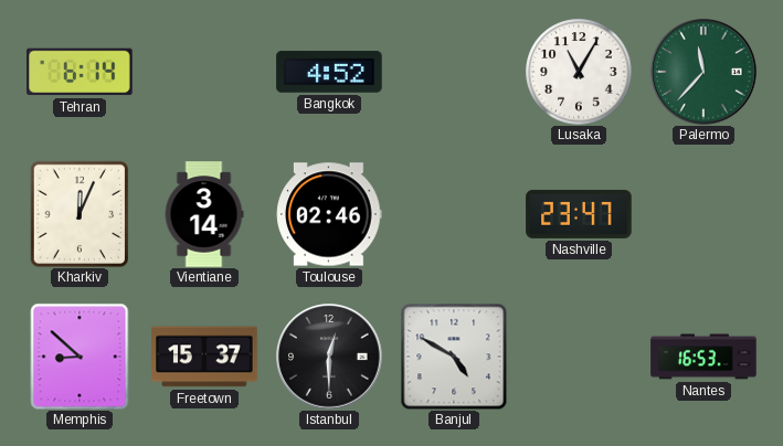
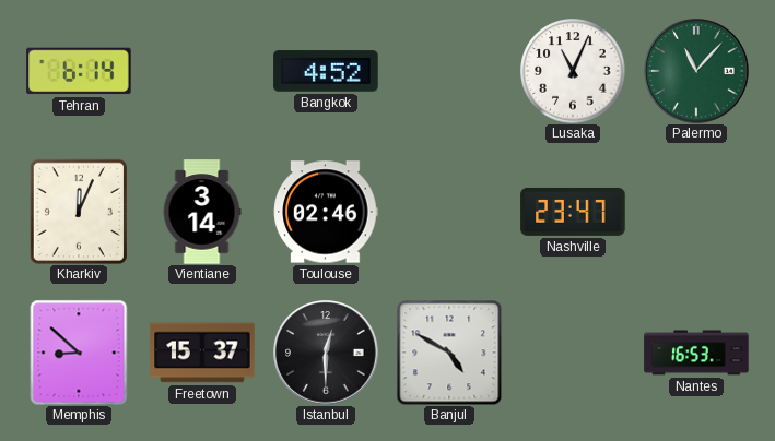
Lusaka: 11:05 -> 11:04 (573, 71)
Palermo: 11:37 -> 11:07 (696, 71)
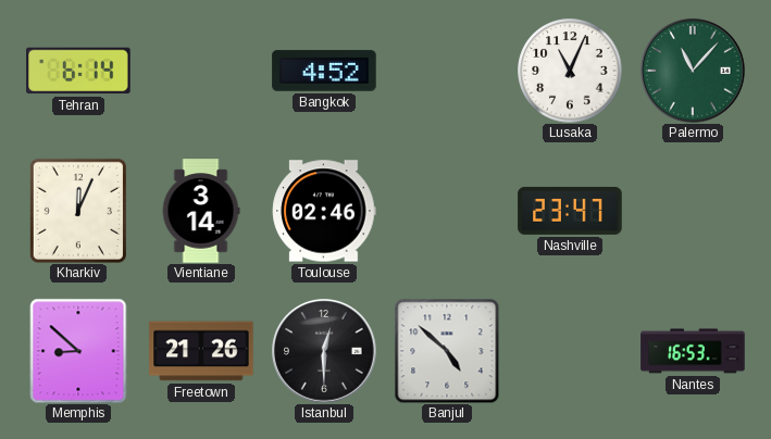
Freetown: 15:37 -> 21:26 (201, 351)
Banjul: 4:50 -> 4:52 (447, 351)
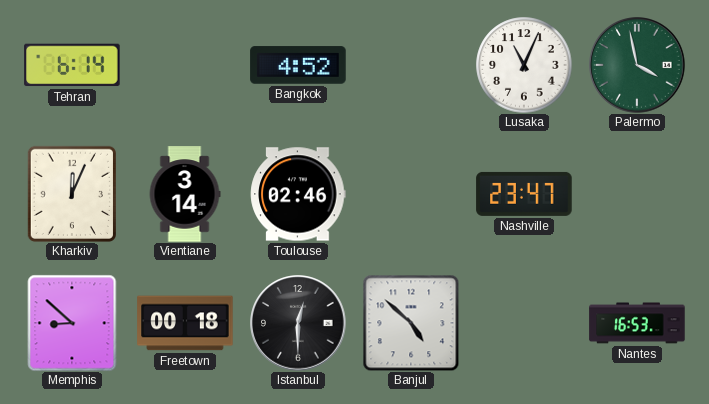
Palermo: 11:07 -> 3:58 (637, 65)
Freetown: 21:26 -> 00:18 (185, 323)
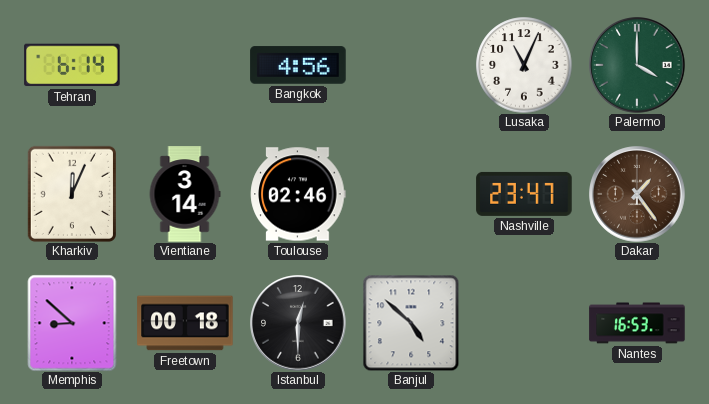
Bangkok: 4:52 -> 4:56 (298, 65)
Palermo: 3:58 -> 4:00 (637, 65)
Dakar: none -> 1:24 (637, 194)
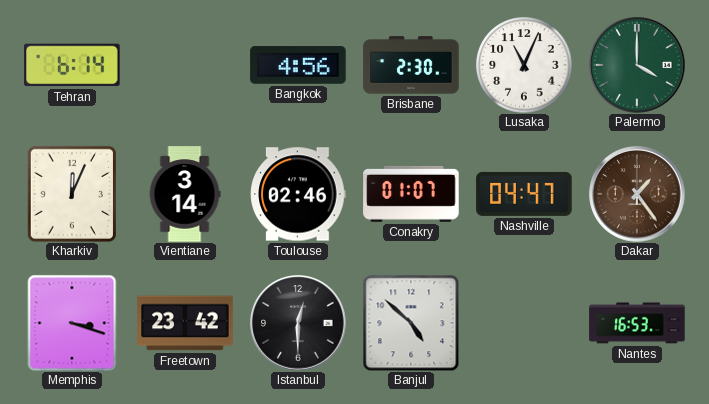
Brisbane: none -> 2:30 (411, 65)
Conakry: none -> 01:07 (411, 194)
Nashville: 23:47 -> 04:47 (524, 194)
Memphis: 8:52 -> 3:18 (72, 323)
Freetown: 00:18 -> 23:42 (185, 323)
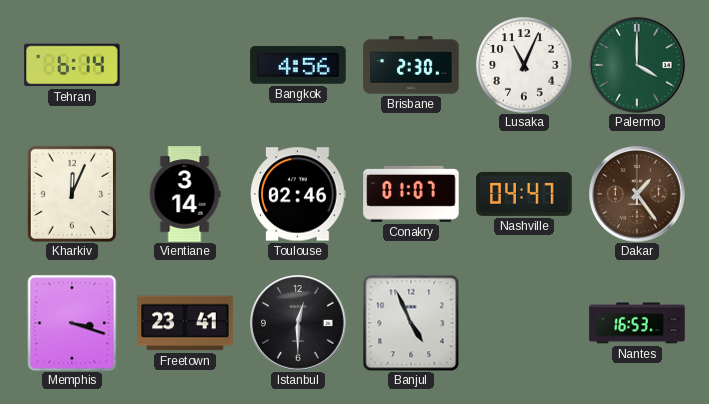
Freetown: 23:42 -> 23:41 (185, 323)
Banjul: 4:52 -> 4:56 (411, 323)
